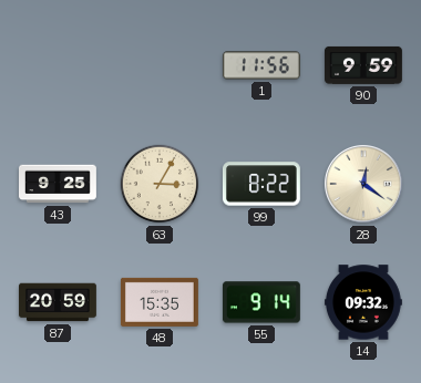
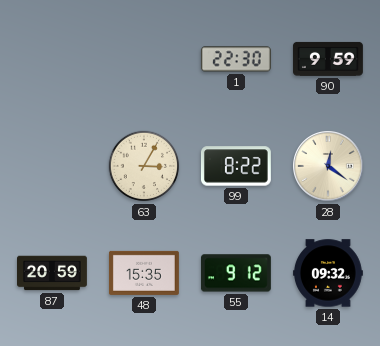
1: 11:56 -> 22:30 (236, 59)
43: 9:25 -> none (59, 184)
55: 9:14 -> 9:12 (236, 273)
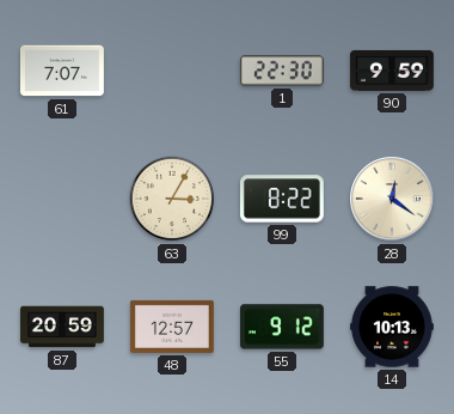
61: none -> 7:07 (62, 71)
48: 15:35 -> 12:57 (172, 327)
14: 09:32 -> 10:13 (392, 327)
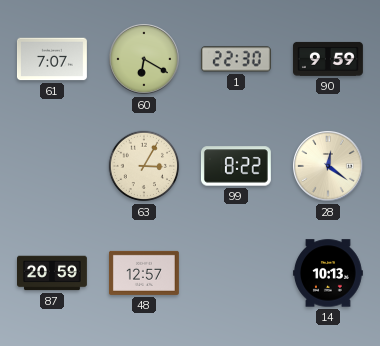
60: none -> 6:20 (144, 59)
55: 9:12 -> none (282, 327)
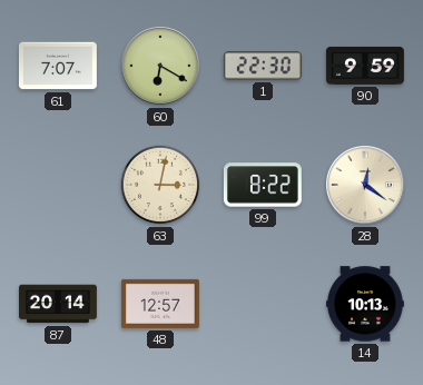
63: 3:05 -> 3:02 (160, 185)
87: 20:59 -> 20:14 (59, 304)
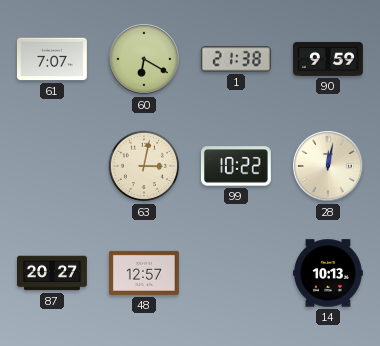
1: 22:30 -> 21:38 (236, 59)
99: 8:22 -> 10:22 (236, 166)
28: 12:21 -> 12:02 (328, 166)
87: 20:14 -> 20:27 (53, 273)
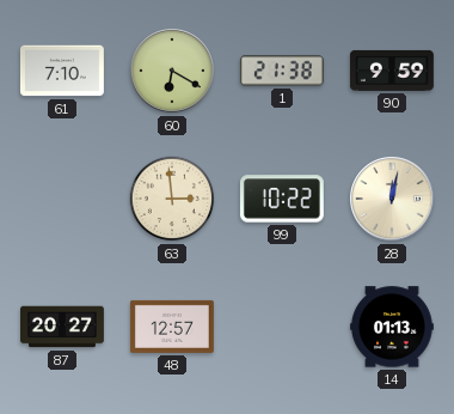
61: 7:07 -> 7:10 (62, 71)
63: 3:02 -> 2:59 (172, 199)
14: 10:13 -> 01:13 (392, 327)
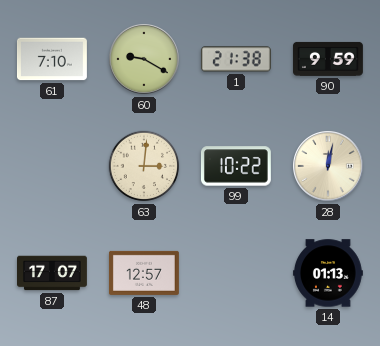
60: 6:20 -> 9:20 (144, 59)
63: 2:59 -> 3:01 (144, 166)
87: 20:27 -> 17:07 (53, 273)
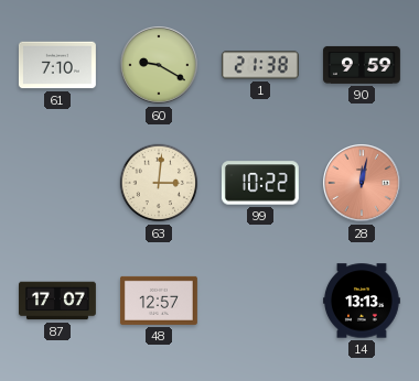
28 dial: cream -> salmon (362, 183)
14: 01:13 -> 13:13 (362, 301)
